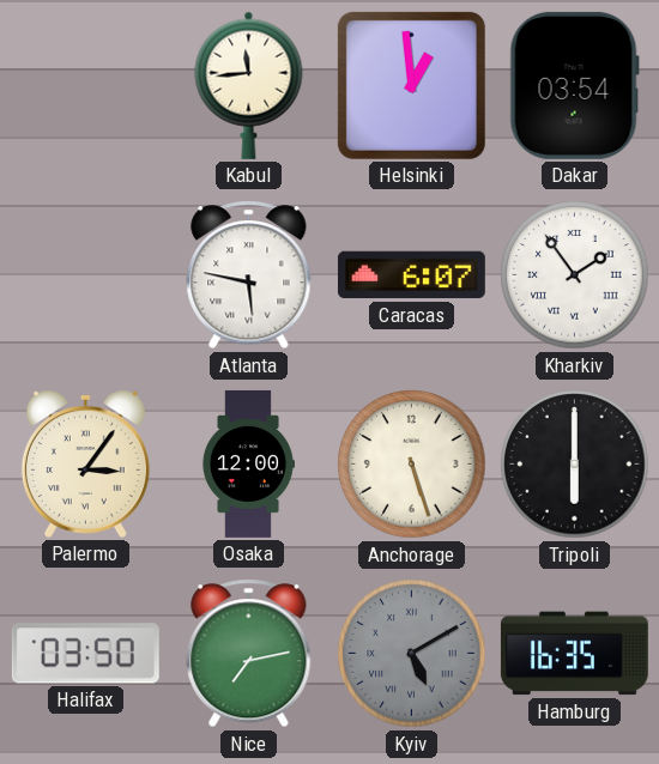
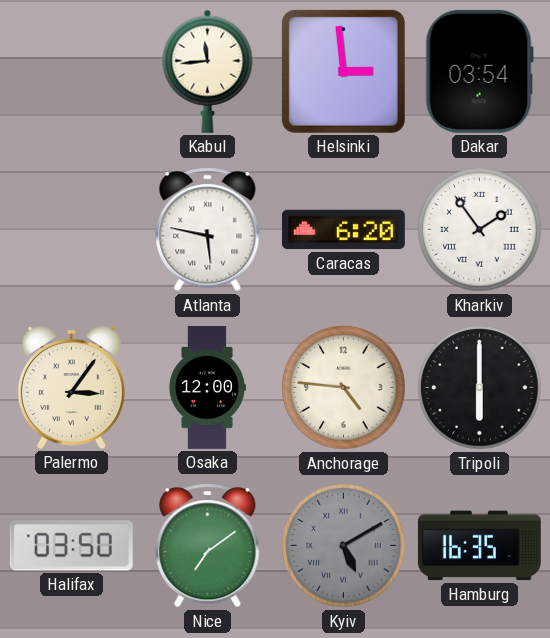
Helsinki: 12:59 -> 2:59 (343, 71)
Caracas: 6:07 -> 6:20 (343, 230)
Anchorage: 5:27 -> 4:46 (344, 388)
Nice: 7:13 -> 7:09 (208, 546)
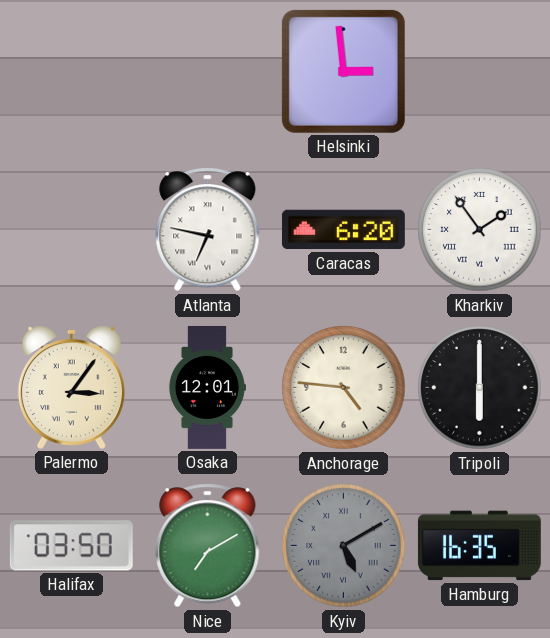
Kabul: 11:44 -> none (208, 71)
Dakar: 03:54 -> none (479, 71)
Atlanta: 5:47 -> 6:47 (208, 230)
Osaka: 12:00 -> 12:01 (207, 388)
Nice: 7:09 -> 7:10 (208, 546)
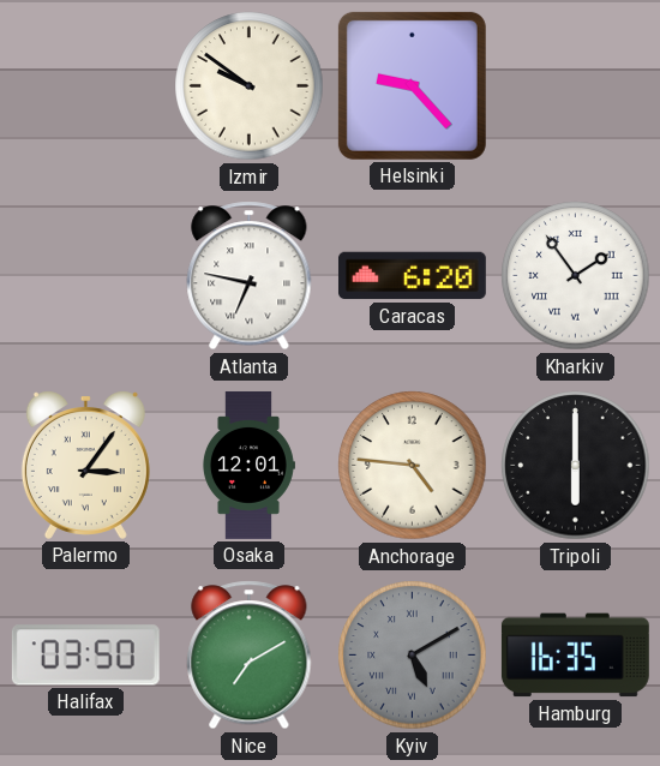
Izmir: none -> 9:51 (250, 86)
Helsinki: 2:59 -> 9:23 (412, 85)
